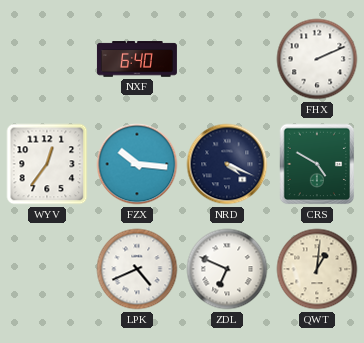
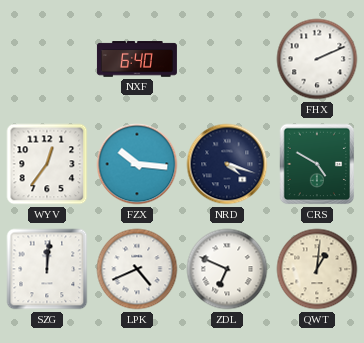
NRD: 4:19 -> 4:18 (227, 164)
SZG: none -> 12:01 (47, 269)
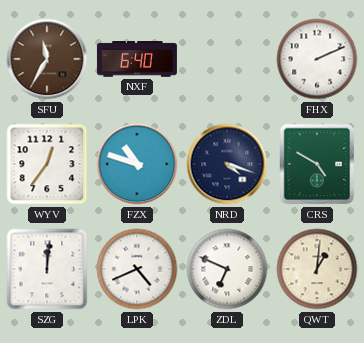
SFU: none -> 11:35 (47, 59)
FZX: 10:16 -> 10:48 (137, 164)
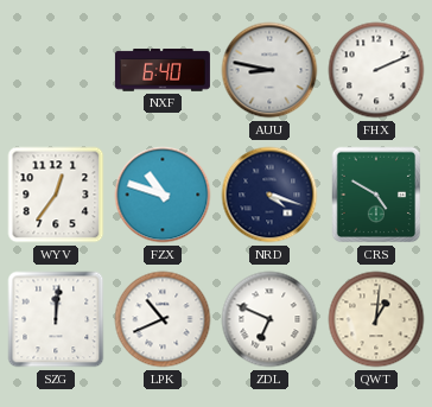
SFU: 11:35 -> none (47, 59)
AUU: none -> 8:47 (269, 70)
LPK: 4:41 -> 10:41 (163, 319)
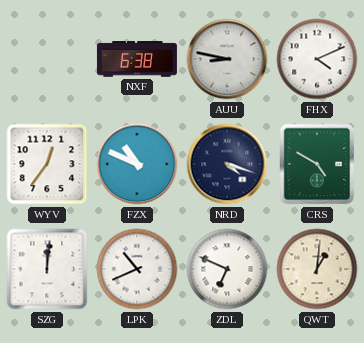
NXF: 6:40 -> 6:38 (137, 59)
FHX: 2:11 -> 4:11 (317, 59)
FZX: 10:48 -> 10:49 (137, 164)
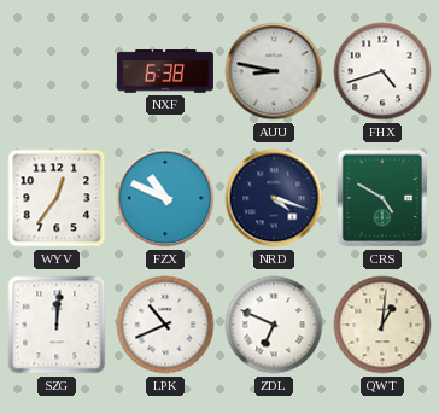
FHX: 4:11 -> 4:42 (382, 71)
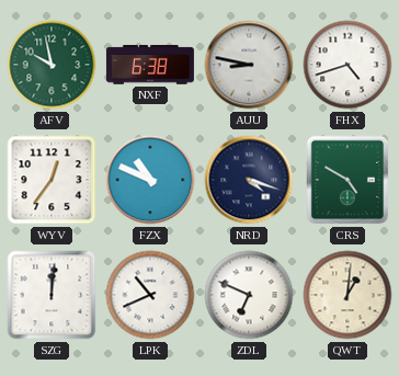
AFV: none -> 9:58 (52, 65)
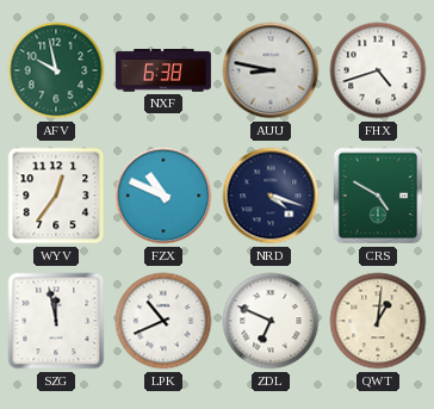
SZG: 12:01 -> 11:58 (56, 321)
